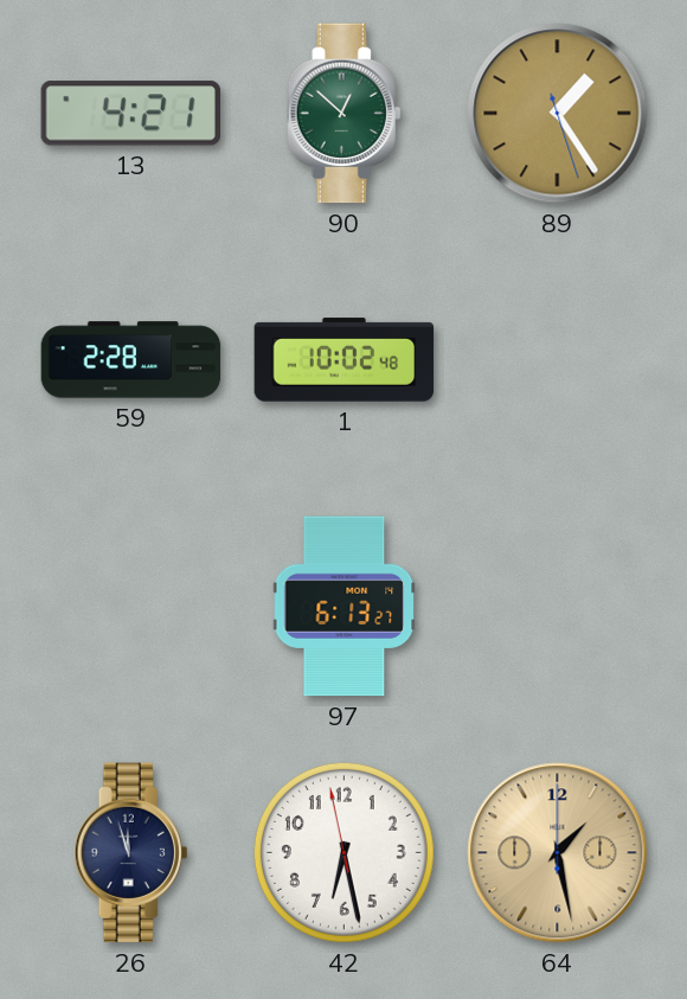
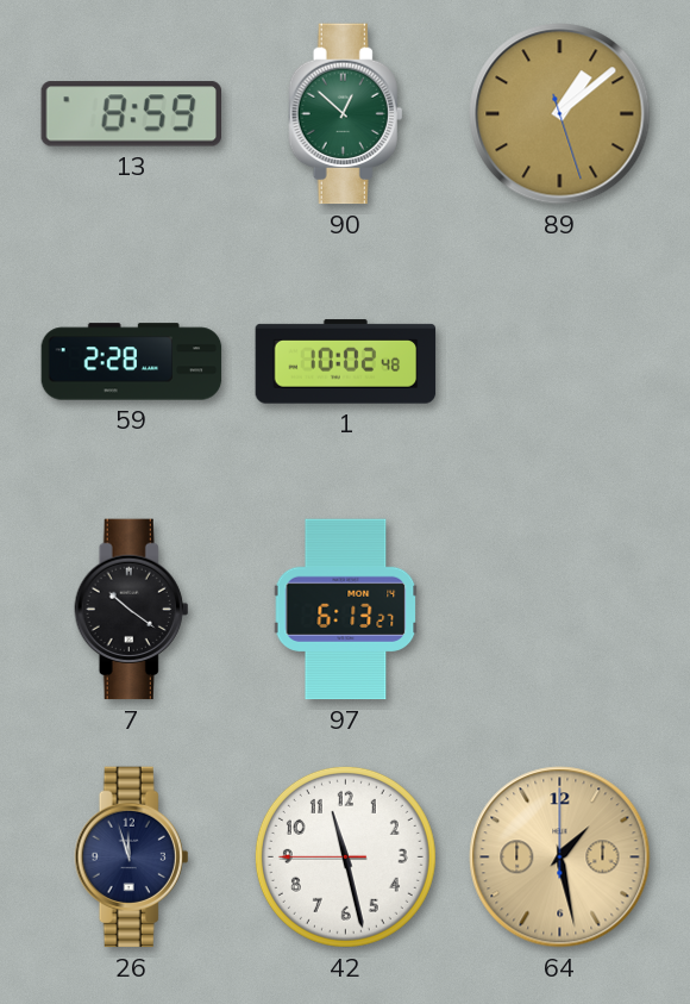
13: 4:21 -> 8:59 (131, 114)
89: 1:24 -> 1:08 (560, 114)
7: none -> 10:21 (132, 610)
42: 6:27 -> 11:27 (345, 856)
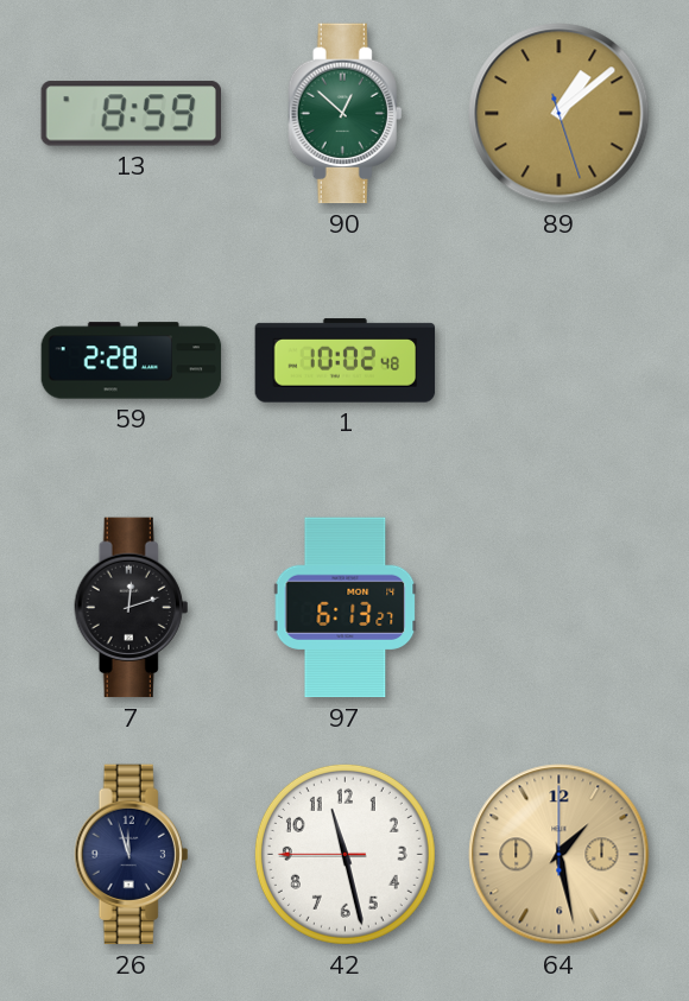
7: 10:21 -> 12:12 (132, 608)
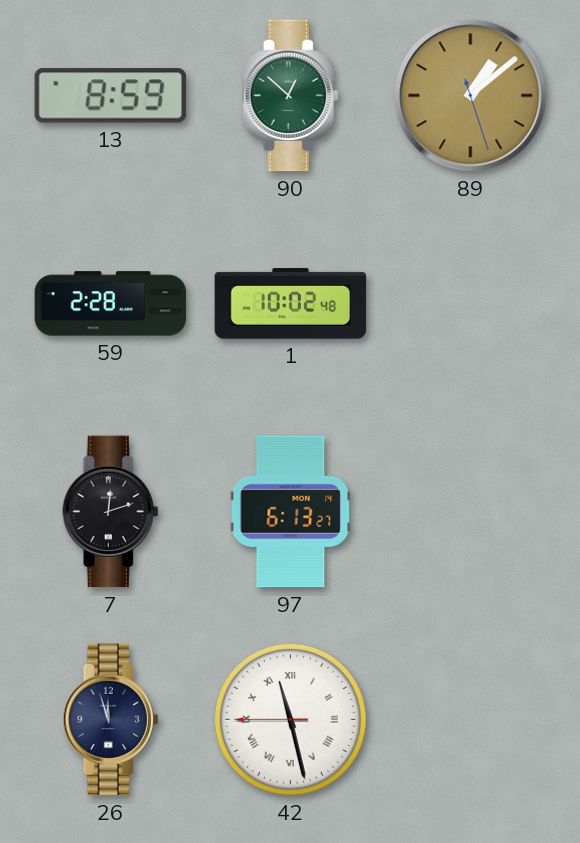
42 numerals: Arabic -> Roman (290, 719)
64: 1:28 -> none (560, 855)
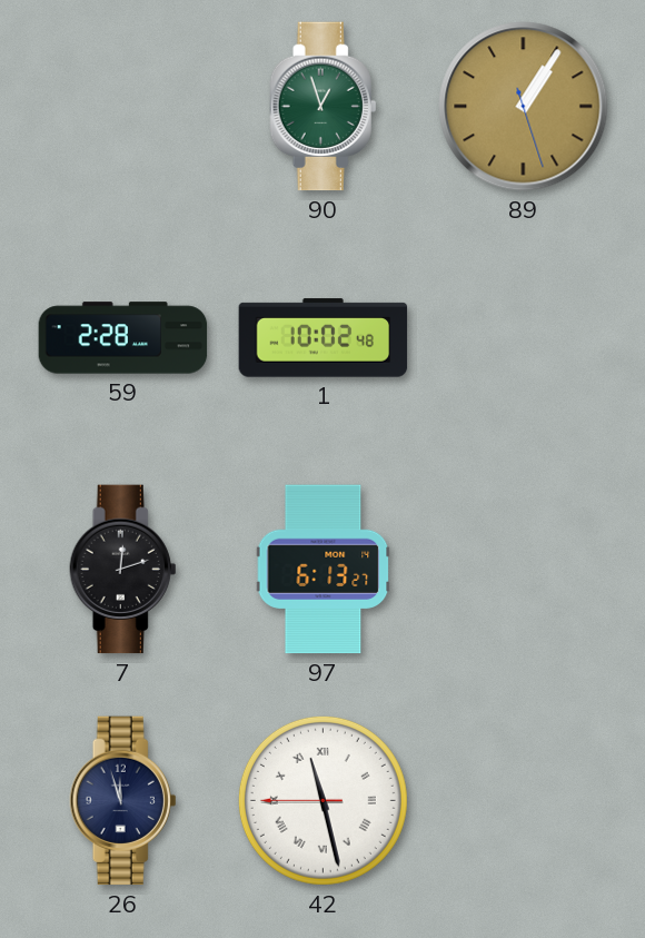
13: 8:59 -> none (110, 96)
90: 12:52 -> 12:57 (324, 107)
89: 1:08 -> 1:05 (524, 107)
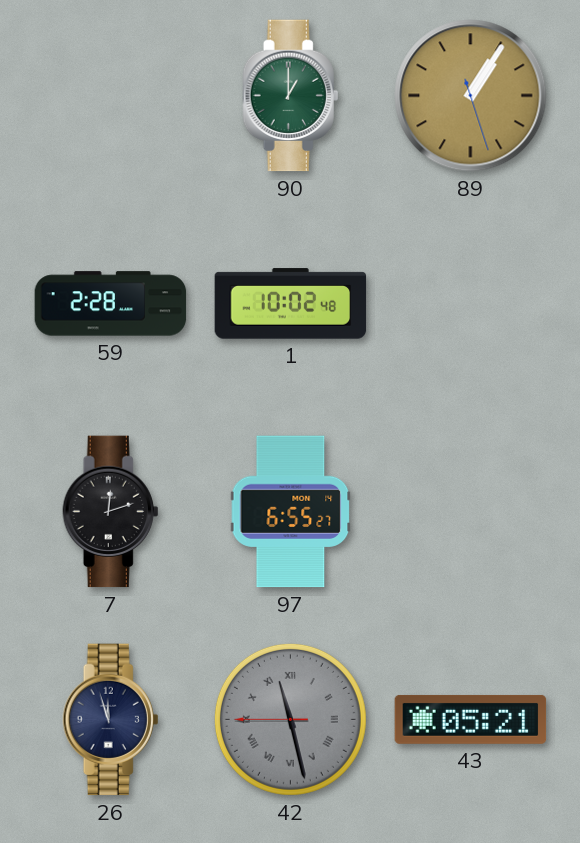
90: 12:57 -> 1:00 (291, 96)
97: 6:13 -> 6:55 (291, 512)
42 dial: white -> grey (290, 719)
43: none -> 05:21 (471, 719)
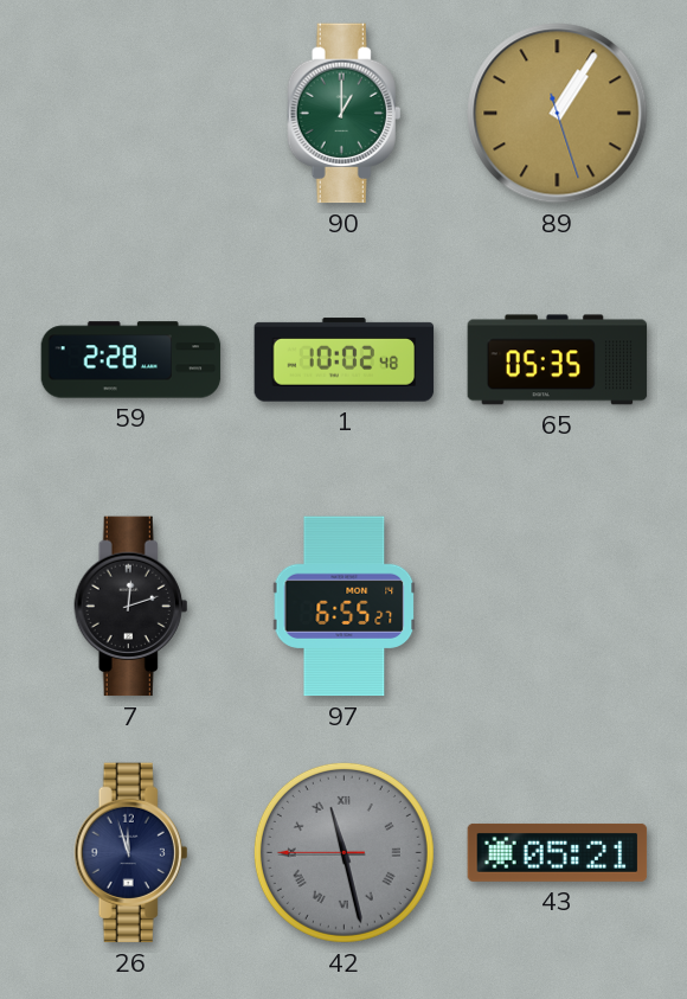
65: none -> 05:35 (558, 360)
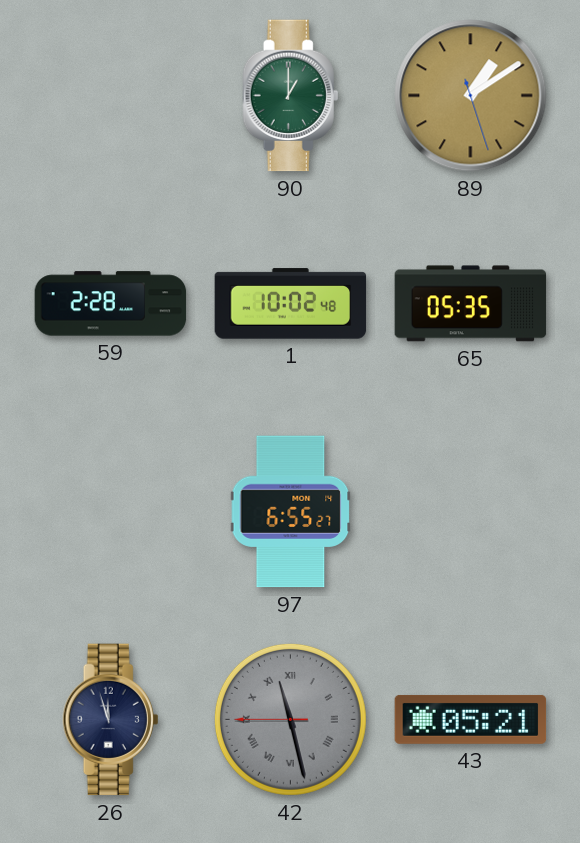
89: 1:05 -> 1:09 (471, 96)
7: 12:12 -> none (131, 607)
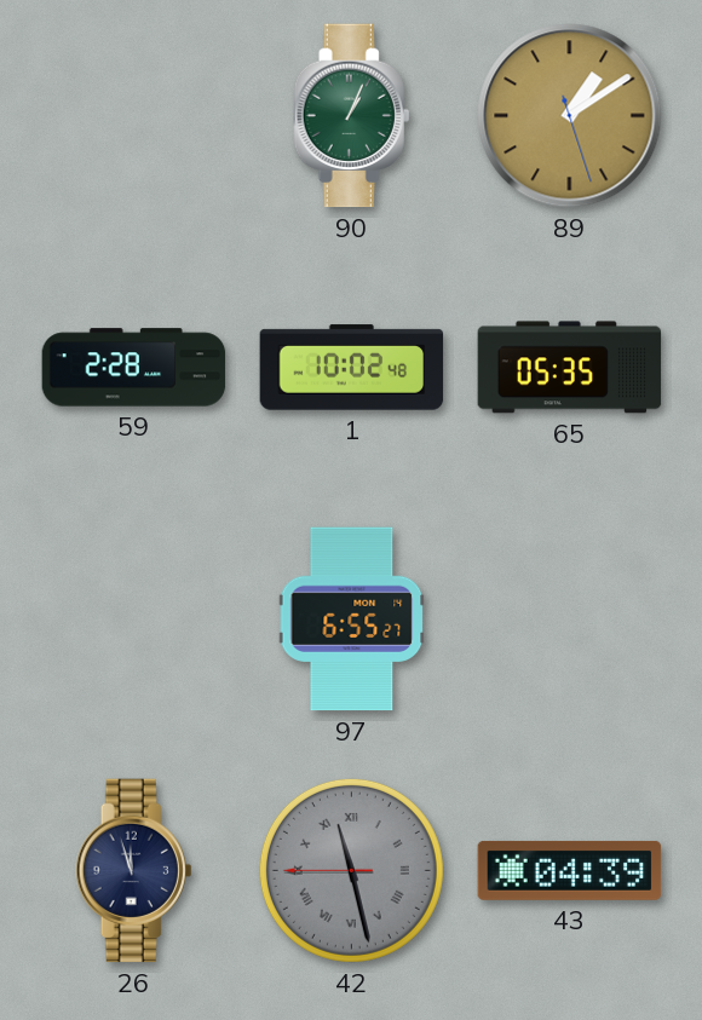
90: 1:00 -> 1:04 (352, 116)
43: 05:21 -> 04:39 (570, 870)
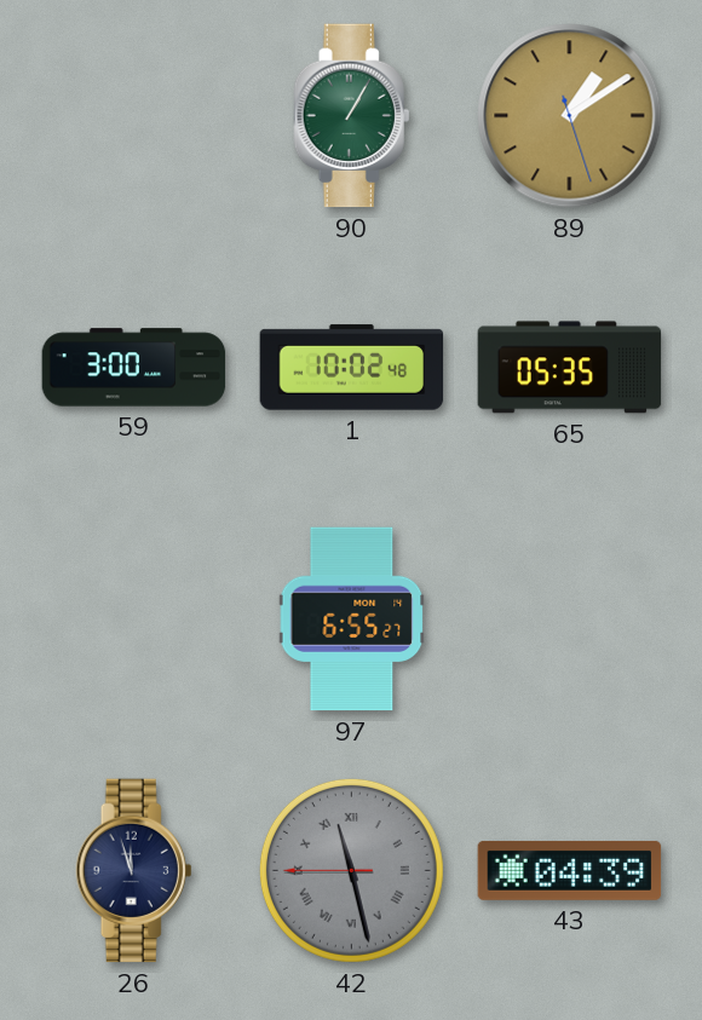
90: 1:04 -> 1:05 (352, 116)
59: 2:28 -> 3:00 (134, 368)
